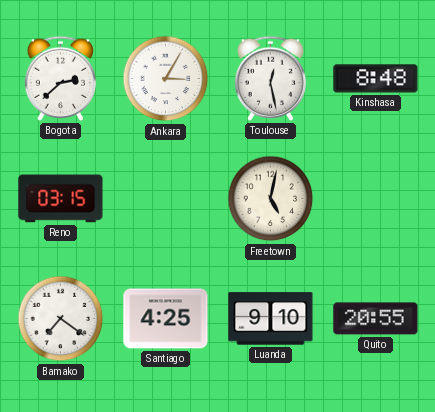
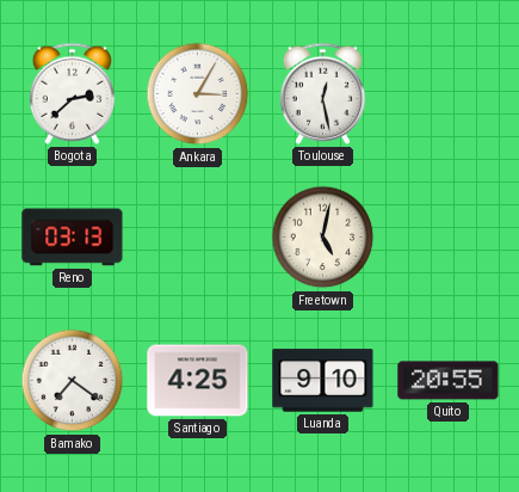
Kinshasa: 8:48 -> none (376, 79)
Reno: 03:15 -> 03:13 (73, 238)
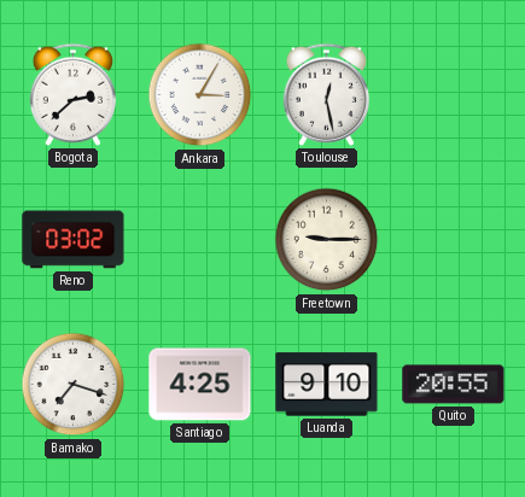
Reno: 03:13 -> 03:02 (74, 240)
Freetown: 5:02 -> 9:15 (327, 240)
Bamako: 7:21 -> 7:18 (74, 385)
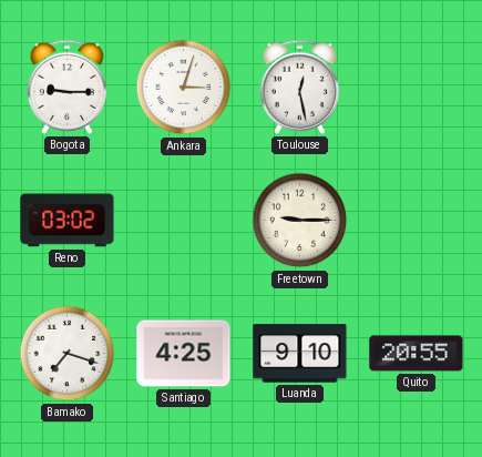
Bogota: 2:38 -> 9:15 (66, 87)
Ankara: 3:05 -> 3:03 (184, 88)
